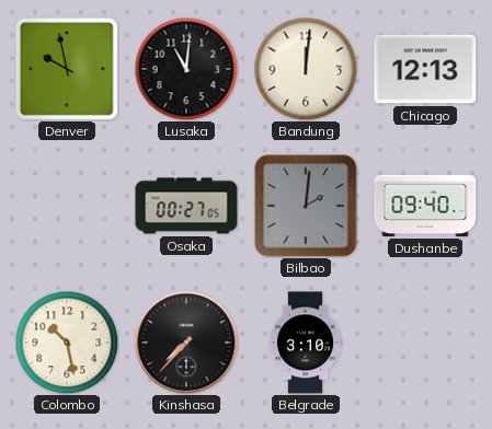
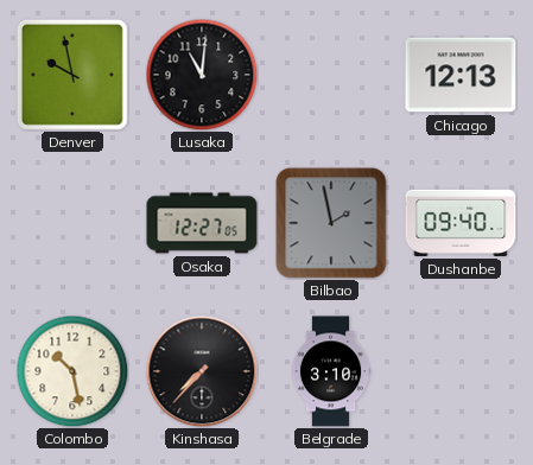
Bandung: 12:01 -> none (306, 69)
Osaka: 00:27 -> 12:27 (202, 223)
Bilbao: 2:01 -> 1:58 (331, 223)
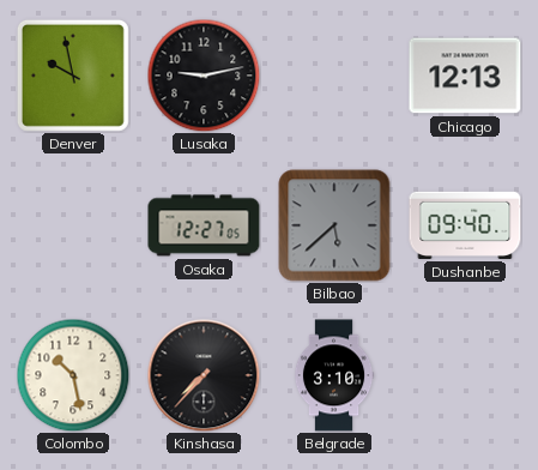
Lusaka: 11:01 -> 9:13 (204, 76)
Bilbao: 1:58 -> 5:38 (334, 225)
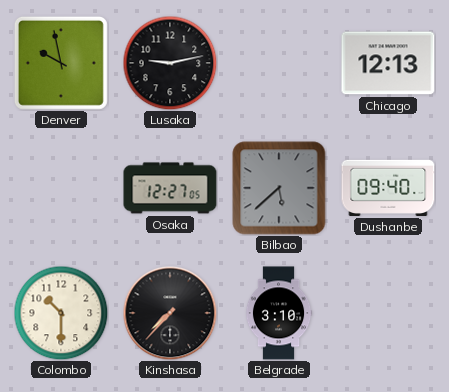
Colombo: 10:28 -> 10:30 (61, 313)
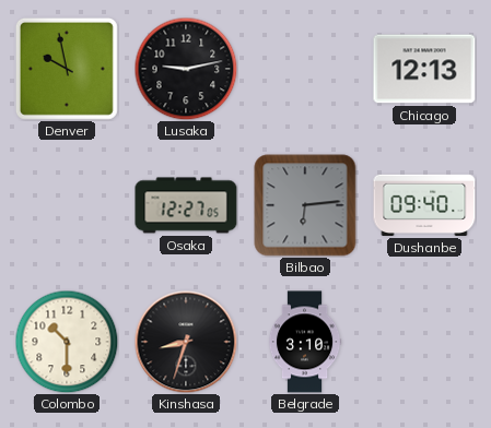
Bilbao: 5:38 -> 6:14 (305, 205)
Kinshasa: 7:37 -> 8:33 (186, 342)
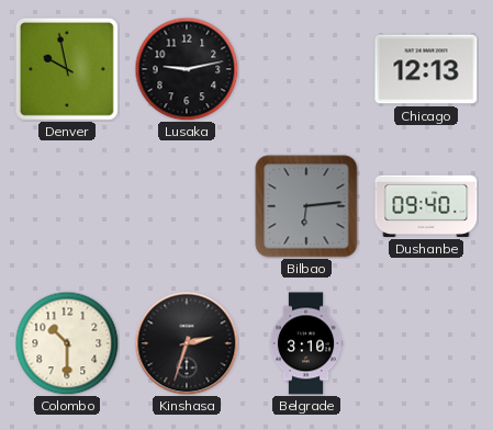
Osaka: 12:27 -> none (186, 205)
Kinshasa: 8:33 -> 2:33 (187, 343)
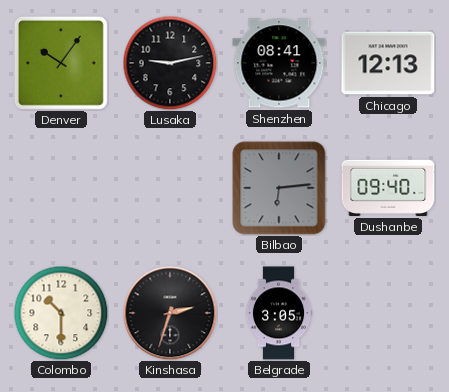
Denver: 9:58 -> 10:06 (61, 63)
Shenzhen: none -> 08:41 (279, 63)
Belgrade: 3:10 -> 3:05 (279, 313)
